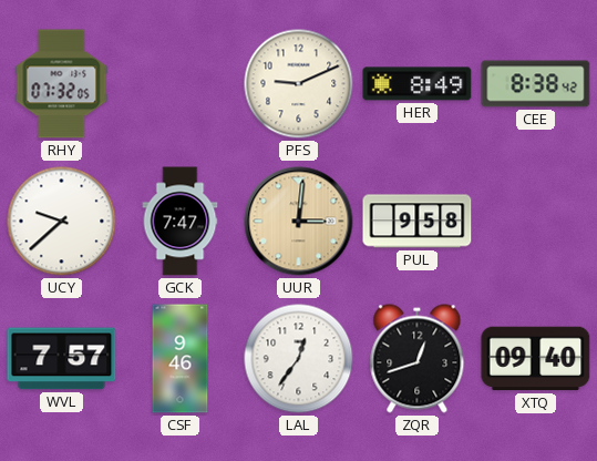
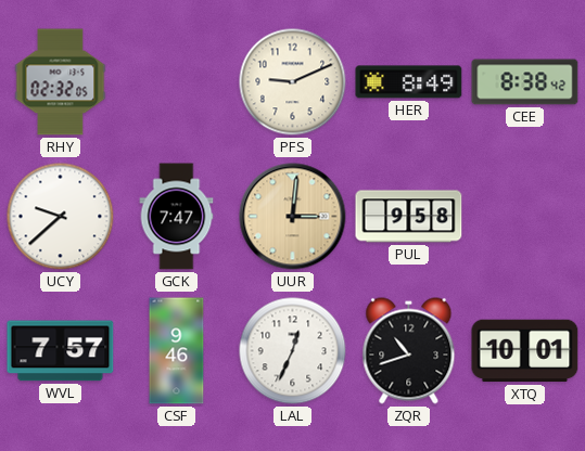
RHY: 07:32 -> 02:32 (61, 82)
LAL: 12:36 -> 12:34 (293, 351)
ZQR: 12:42 -> 10:42 (409, 351)
XTQ: 09:40 -> 10:01 (525, 351)
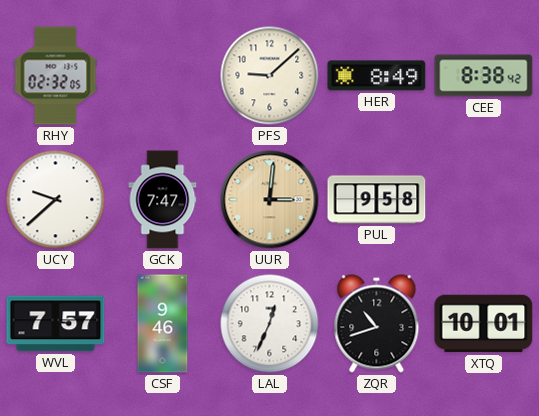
PFS: 9:11 -> 9:08 (270, 76)
